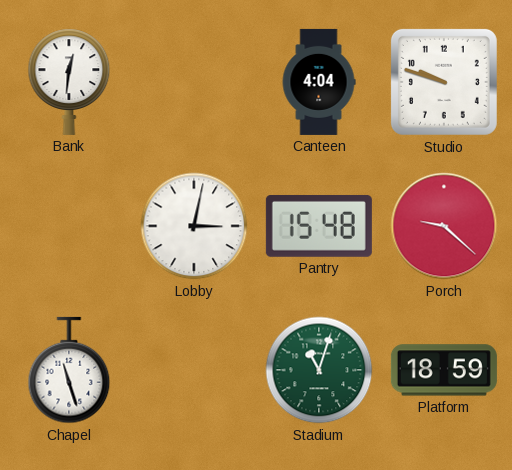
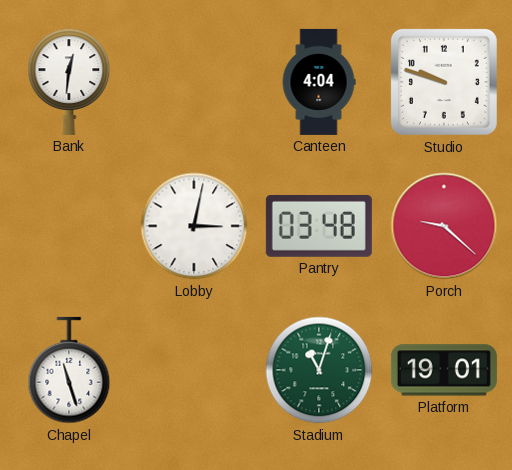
Pantry: 15:48 -> 03:48 (319, 226)
Platform: 18:59 -> 19:01 (444, 370)
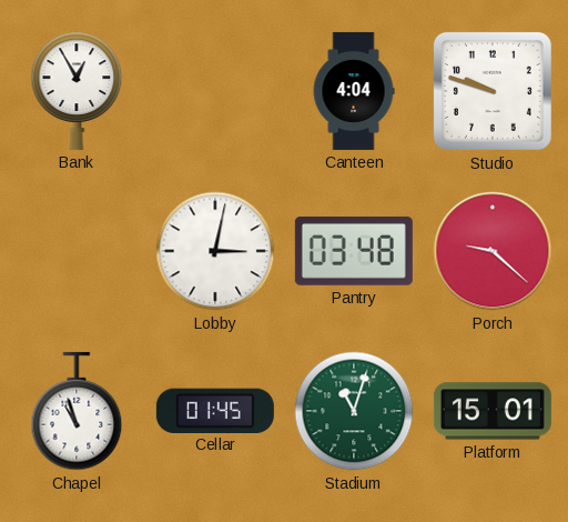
Bank: 12:31 -> 12:55 (77, 91)
Chapel: 11:27 -> 10:57 (77, 411)
Cellar: none -> 01:45 (215, 410)
Platform: 19:01 -> 15:01 (493, 411)
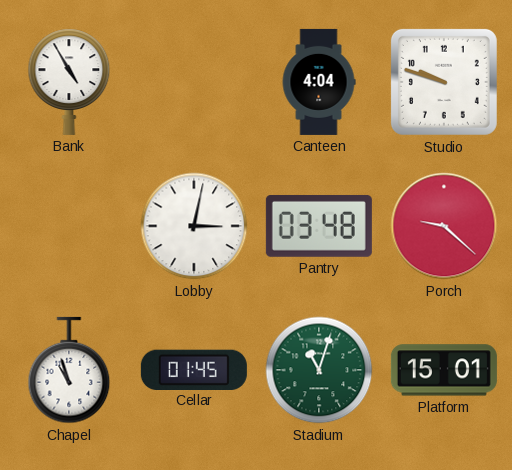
Bank: 12:55 -> 4:55 (69, 82)
